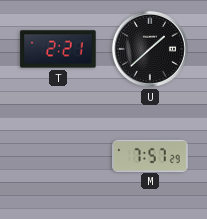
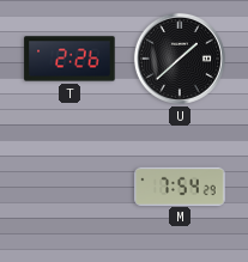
T: 2:21 -> 2:26 (69, 59)
M: 7:57 -> 7:54 (180, 185)
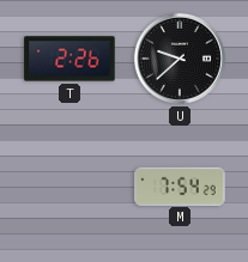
U: 1:38 -> 9:38 (180, 59)
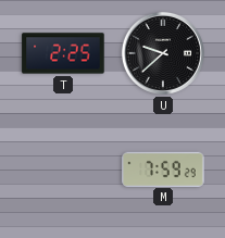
T: 2:26 -> 2:25 (63, 53)
M: 7:54 -> 7:59 (163, 168)
